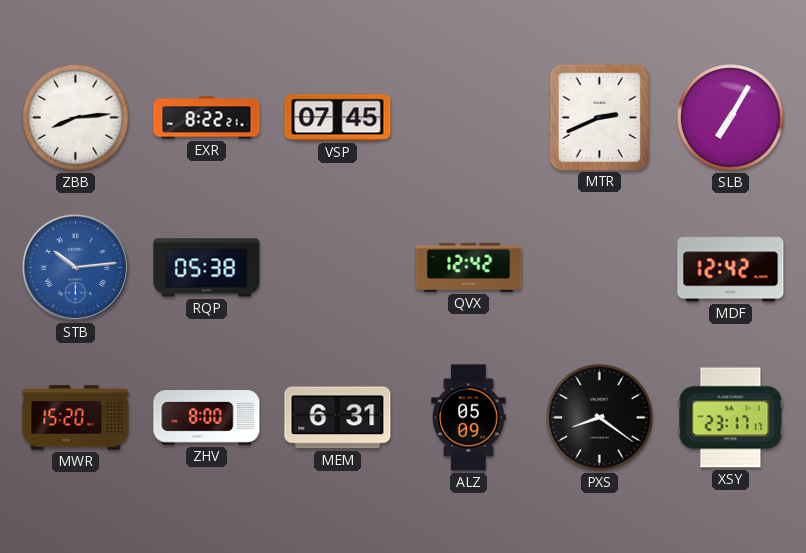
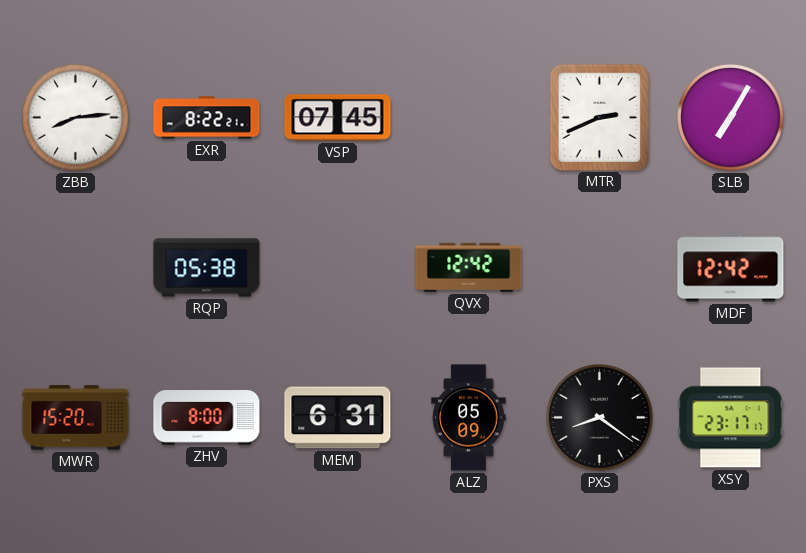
STB: 10:14 -> none (75, 267)
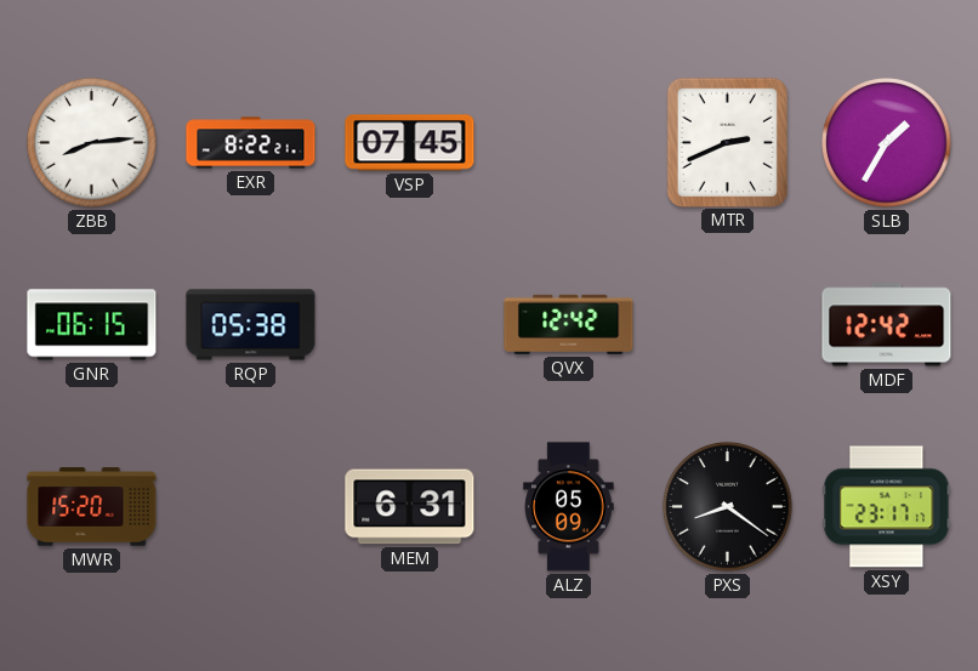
SLB: 7:05 -> 1:35 (887, 143)
GNR: none -> 06:15 (92, 325)
ZHV: 8:00 -> none (207, 418)
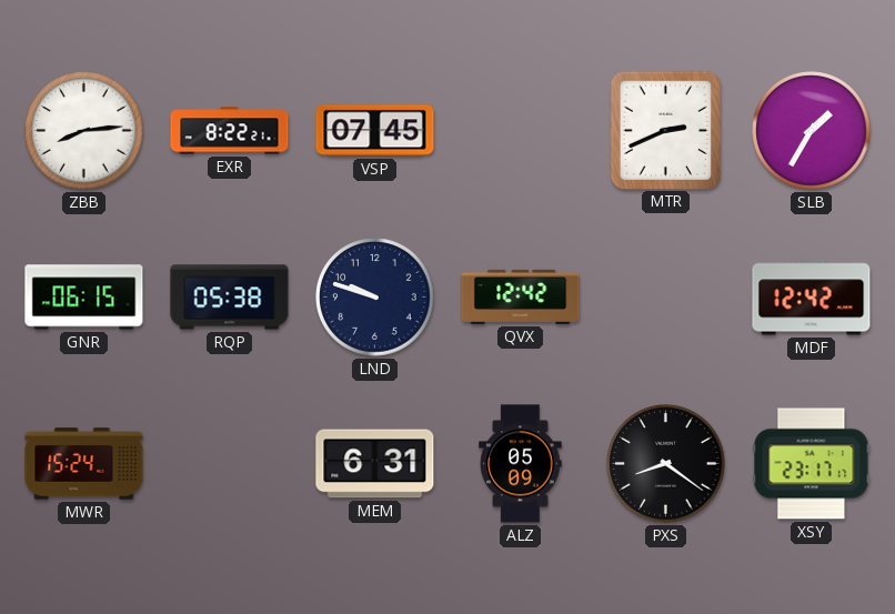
LND: none -> 9:48 (375, 298)
MWR: 15:20 -> 15:24 (84, 464)
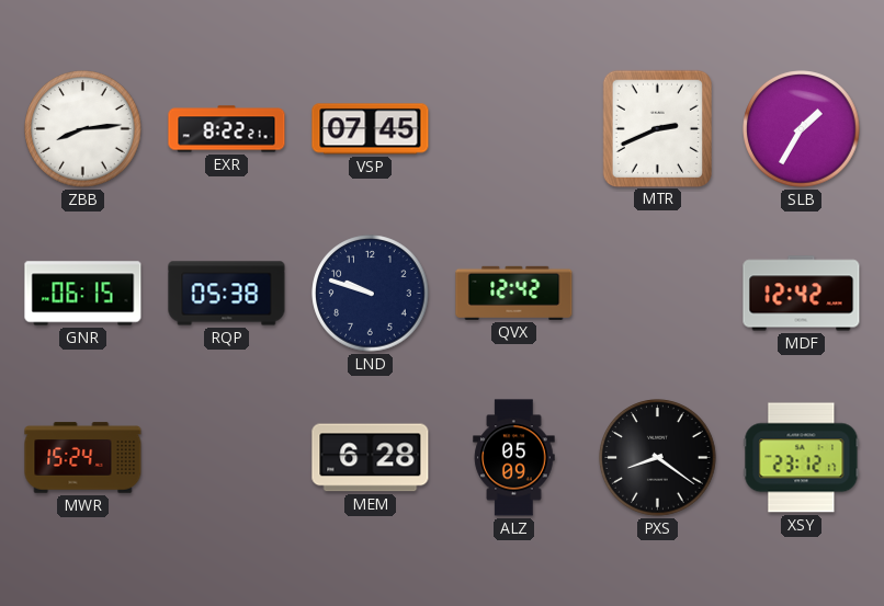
MEM: 6:31 -> 6:28 (371, 458)
XSY: 23:17 -> 23:12 (802, 458)
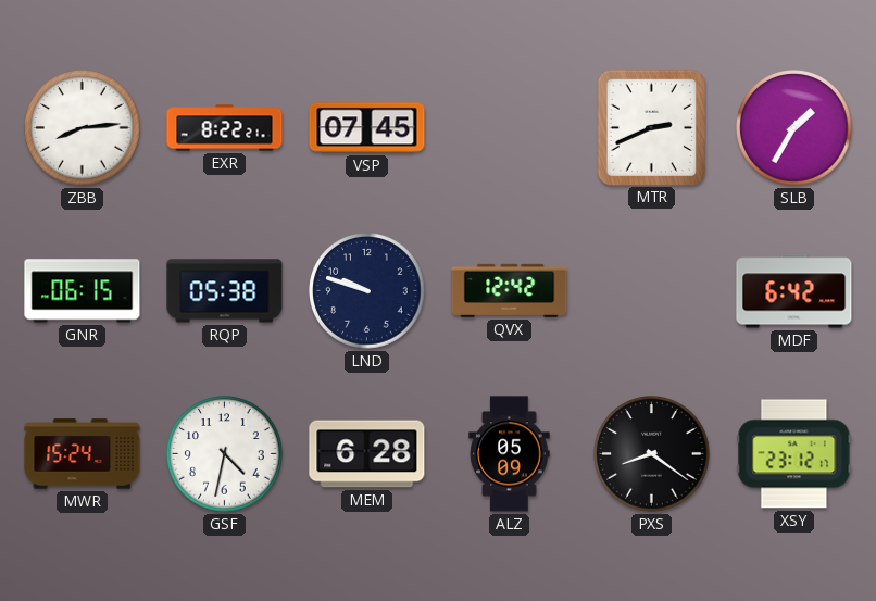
MDF: 12:42 -> 6:42 (794, 291)
GSF: none -> 4:32 (225, 454)
